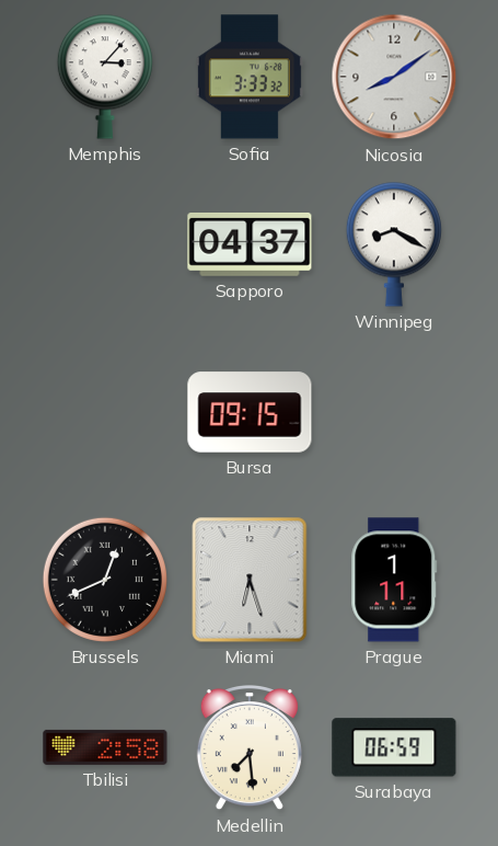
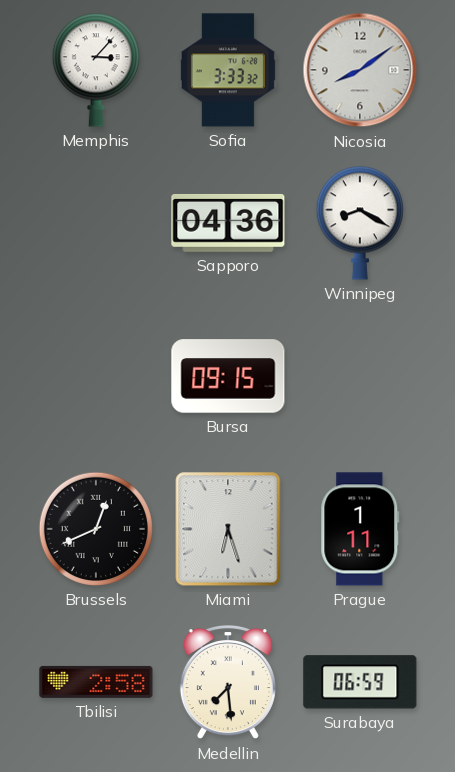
Sapporo: 04:37 -> 04:36 (228, 223)
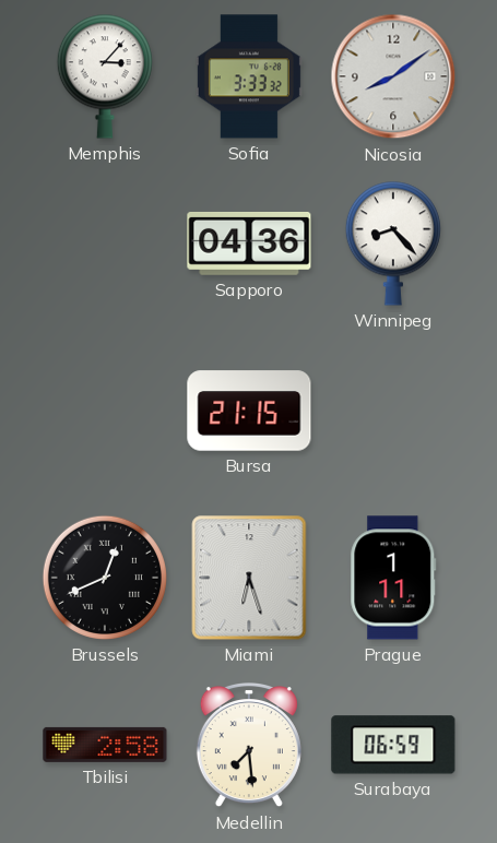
Winnipeg: 8:20 -> 8:23 (393, 244)
Bursa: 09:15 -> 21:15 (249, 411)
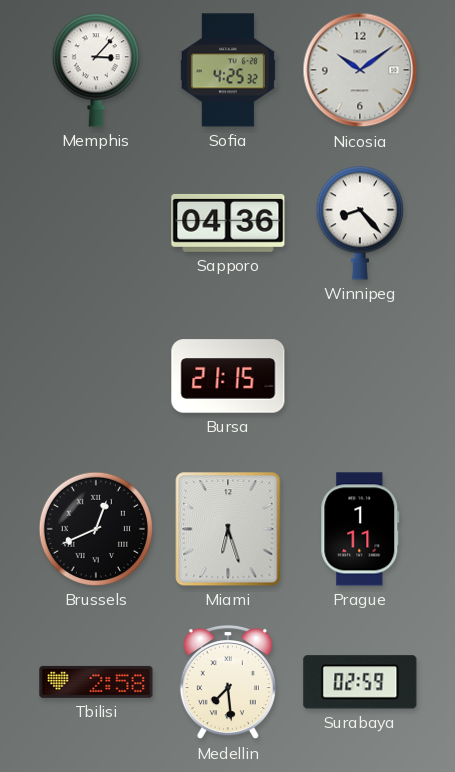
Sofia: 3:33 -> 4:25 (228, 70)
Nicosia: 8:09 -> 10:09 (360, 70)
Surabaya: 06:59 -> 02:59 (360, 682)
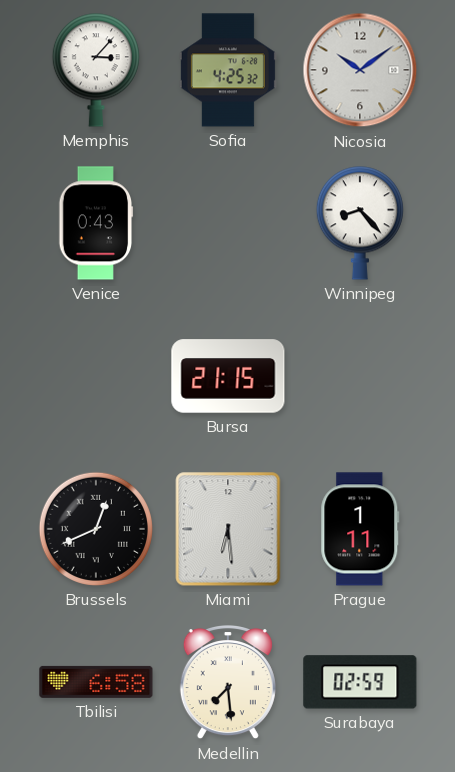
Venice: none -> 0:43 (96, 223)
Sapporo: 04:36 -> none (228, 223)
Miami: 6:27 -> 6:29 (228, 529)
Tbilisi: 2:58 -> 6:58 (96, 682)
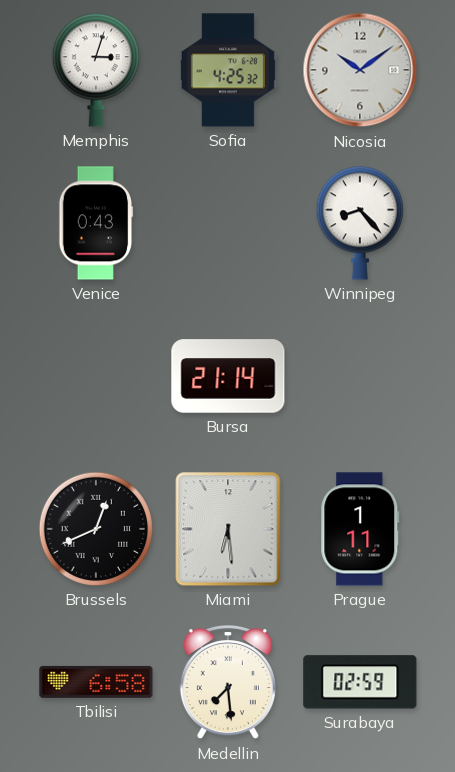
Memphis: 3:07 -> 3:03 (96, 70)
Bursa: 21:15 -> 21:14 (228, 376)
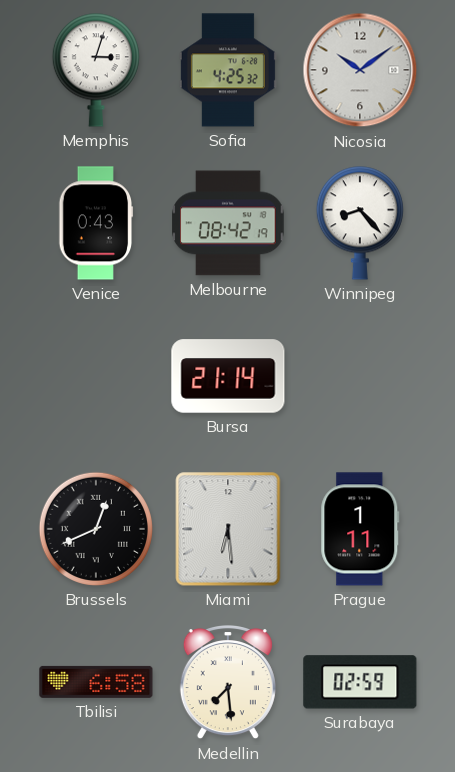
Melbourne: none -> 08:42 (228, 223)
